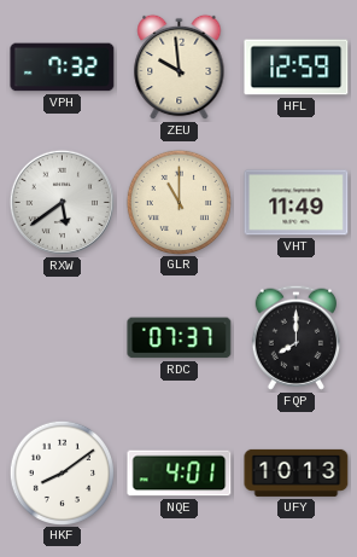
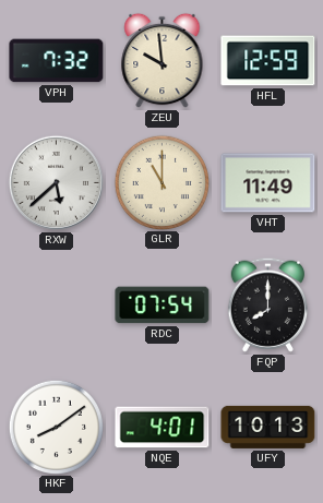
RXW: 5:39 -> 5:38 (56, 182)
RDC: 07:37 -> 07:54 (163, 306)
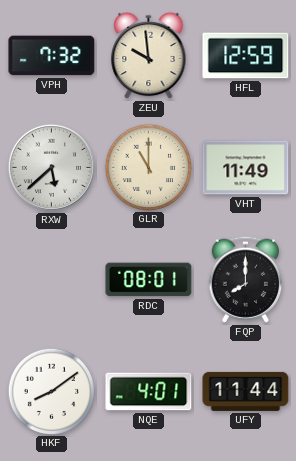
RDC: 07:54 -> 08:01 (149, 280)
UFY: 10:13 -> 11:44 (246, 391)
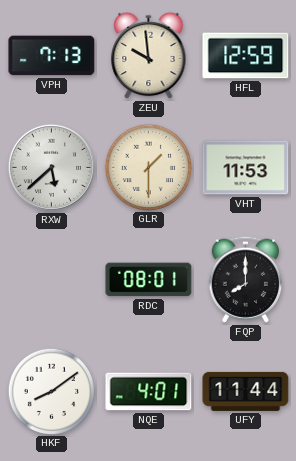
VPH: 7:32 -> 7:13 (52, 56)
GLR: 11:00 -> 1:30 (148, 167)
VHT: 11:49 -> 11:53 (246, 168)
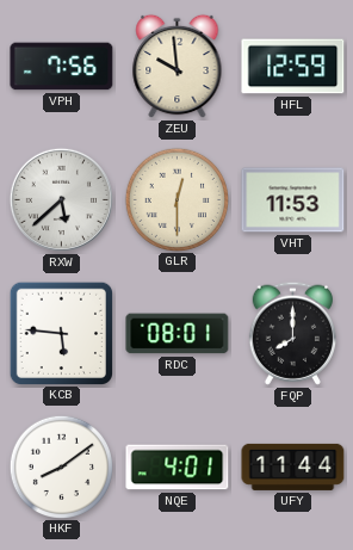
VPH: 7:13 -> 7:56 (62, 67)
GLR: 1:30 -> 12:30 (176, 199)
KCB: none -> 5:46 (61, 333)
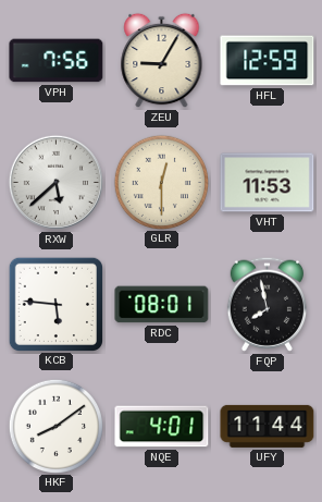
ZEU: 9:59 -> 9:05 (162, 61)
FQP: 8:00 -> 7:58 (267, 304)
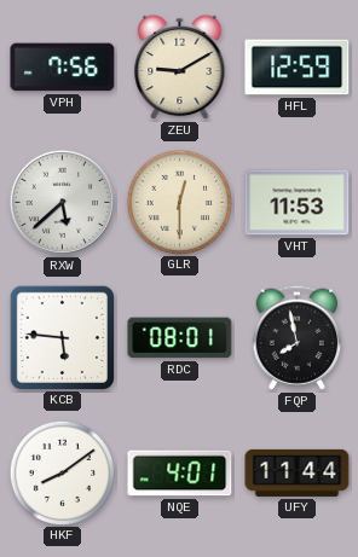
ZEU: 9:05 -> 9:10 (180, 68)
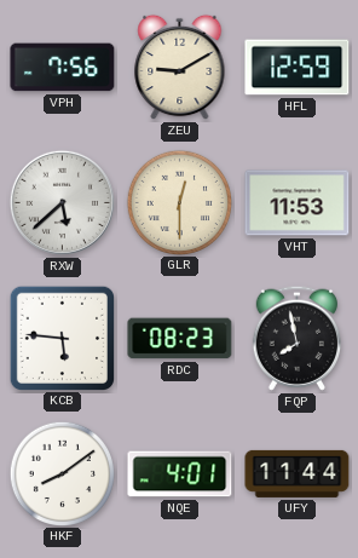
RDC: 08:01 -> 08:23 (180, 339)
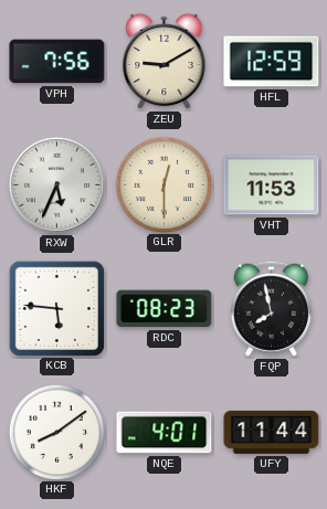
RXW: 5:38 -> 5:34 (56, 184)
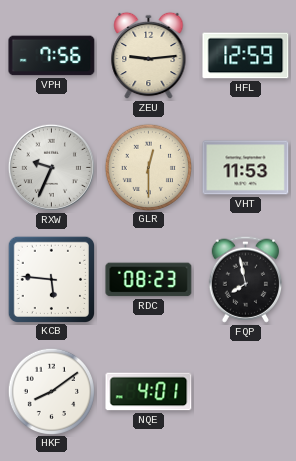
ZEU: 9:10 -> 9:14 (149, 56)
RXW: 5:34 -> 9:34 (51, 167)
UFY: 11:44 -> none (272, 432)
